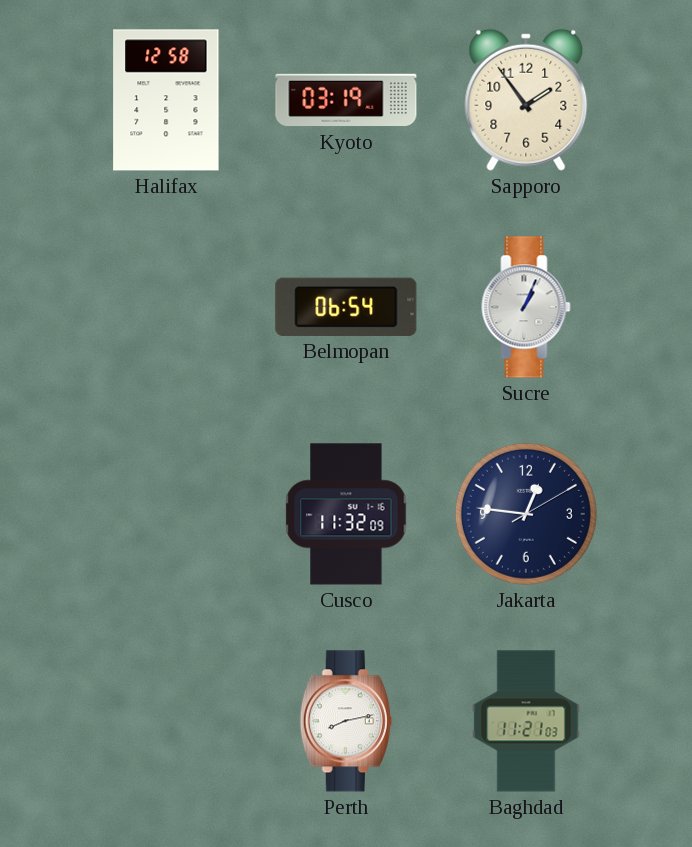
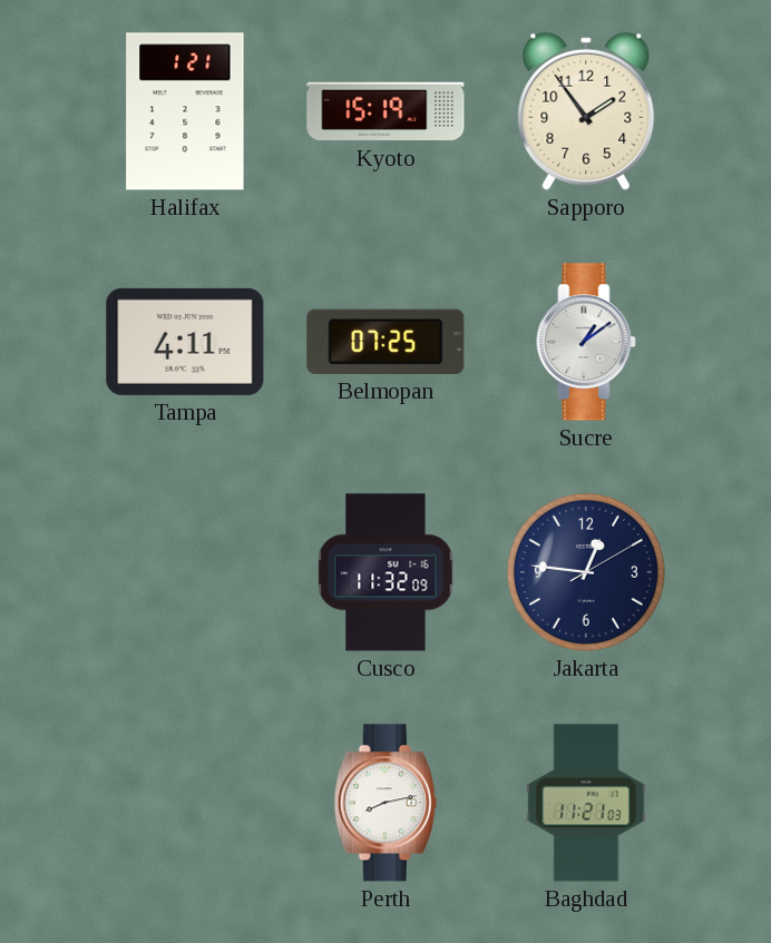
Halifax: 12:58 -> 1:21 (185, 111)
Kyoto: 03:19 -> 15:19 (385, 111)
Tampa: none -> 4:11 (185, 342)
Belmopan: 06:54 -> 07:25 (385, 342)
Sucre: 1:04 -> 1:09 (586, 342)
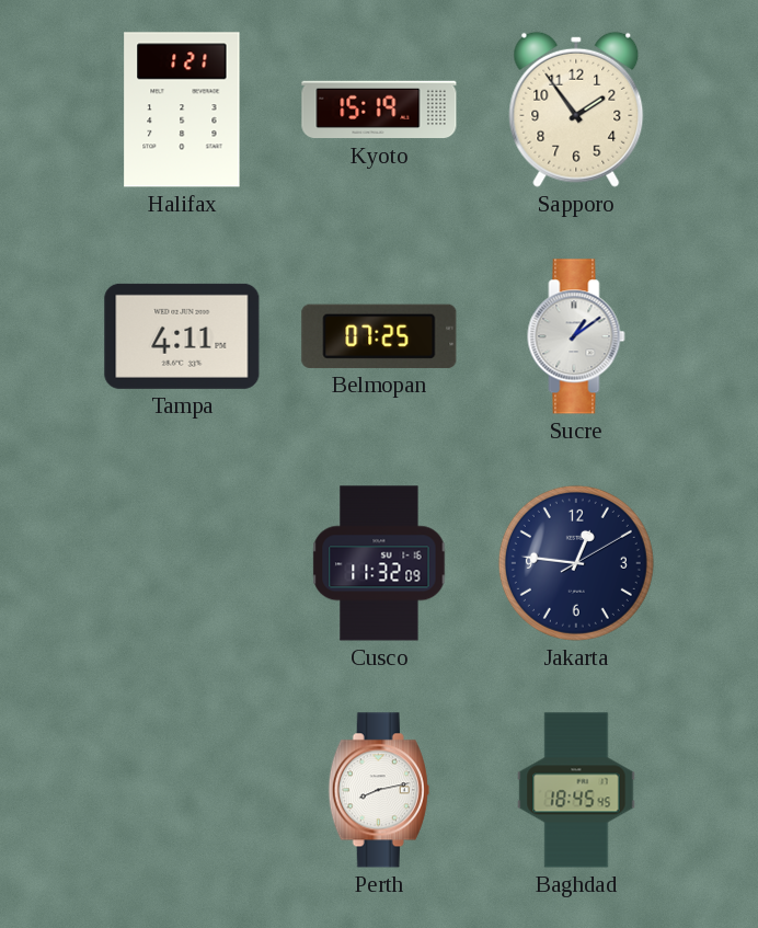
Baghdad: 11:21 -> 18:45 (576, 790)
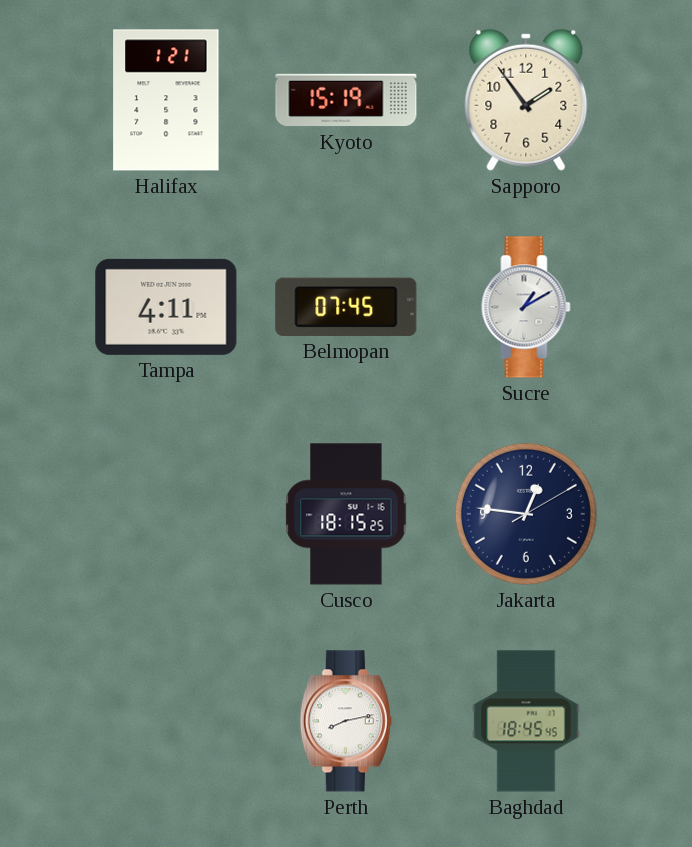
Belmopan: 07:25 -> 07:45 (346, 307)
Sucre: 1:09 -> 1:10 (526, 307)
Cusco: 11:32 -> 18:15 (346, 514)
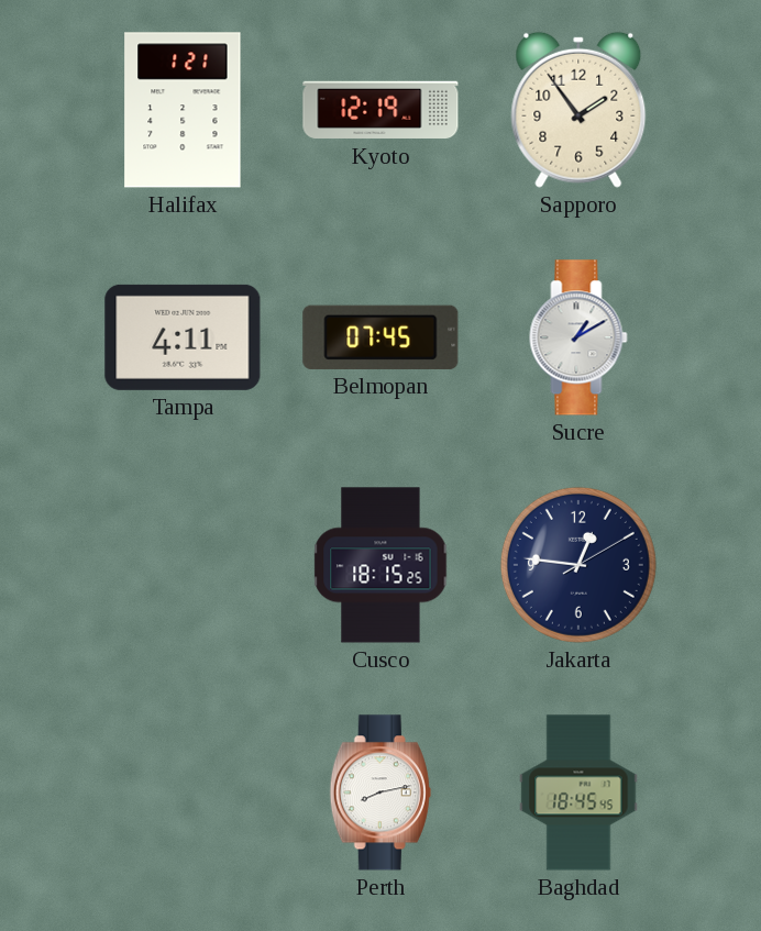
Kyoto: 15:19 -> 12:19 (380, 110)
